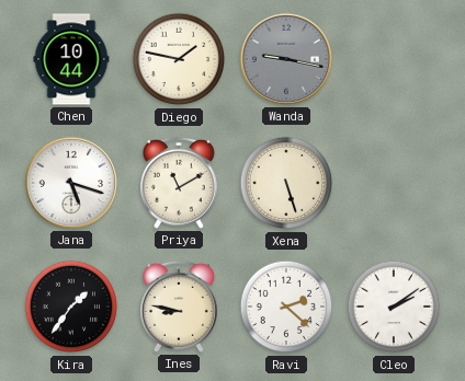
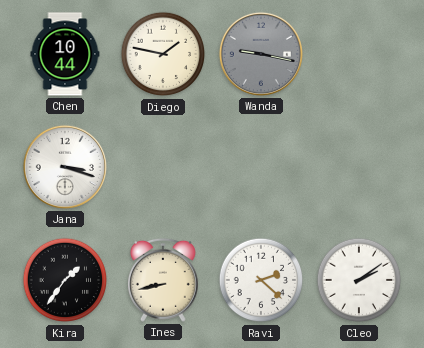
Jana: 5:18 -> 3:18 (65, 167)
Priya: 11:10 -> none (179, 183)
Xena: 5:27 -> none (286, 183)
Ines: 8:47 -> 8:43 (163, 280)
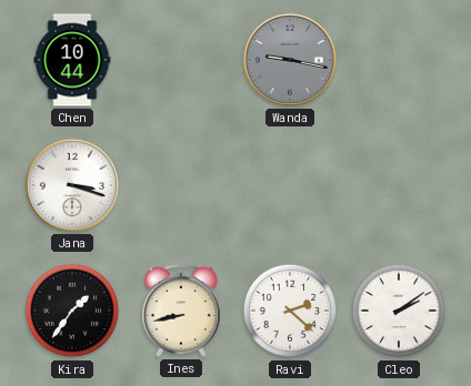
Diego: 1:47 -> none (163, 54)
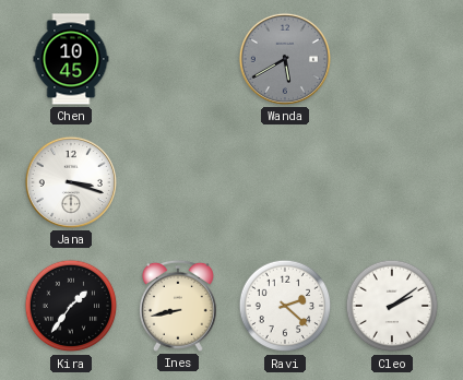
Chen: 10:44 -> 10:45 (71, 59)
Wanda: 9:17 -> 5:40 (285, 59)
